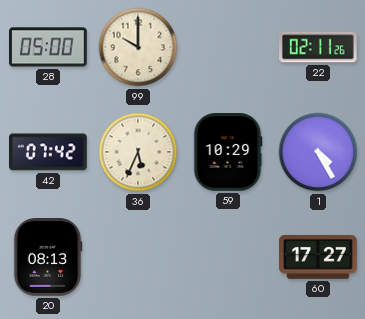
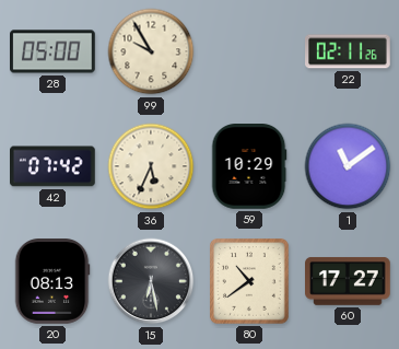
99: 10:00 -> 9:55 (151, 51)
1: 4:25 -> 11:09 (348, 166)
15: none -> 6:28 (151, 281)
80: none -> 10:39 (250, 281)
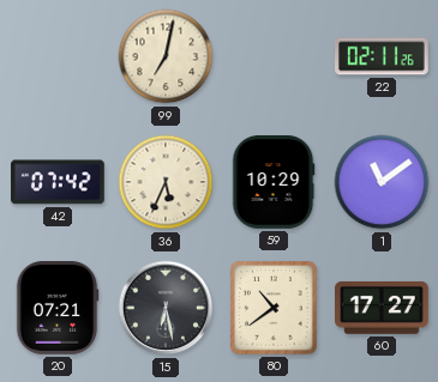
28: 05:00 -> none (54, 51)
99: 9:55 -> 7:02 (166, 56)
20: 08:13 -> 07:21 (58, 308)
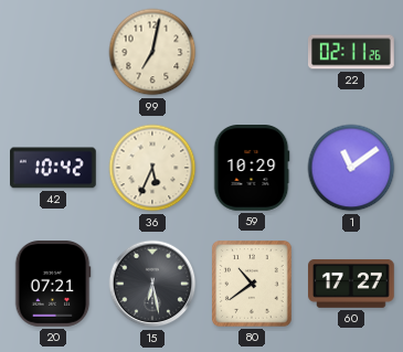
42: 07:42 -> 10:42 (54, 168)
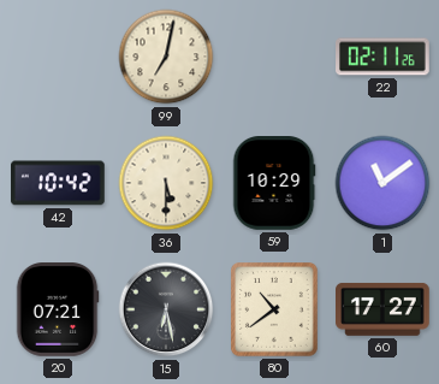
36: 5:34 -> 5:30 (166, 183)
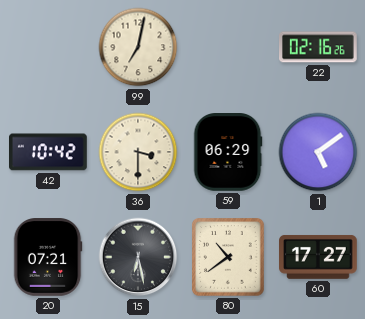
22: 02:11 -> 02:16 (319, 47)
36: 5:30 -> 3:30 (138, 152)
59: 10:29 -> 06:29 (228, 152)
1: 11:09 -> 5:09 (318, 152)
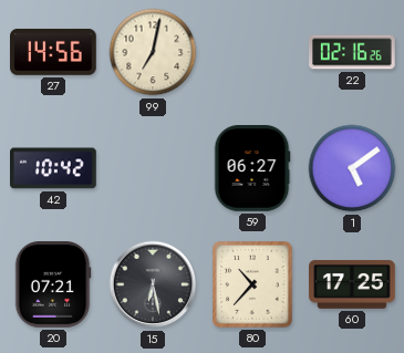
27: none -> 14:56 (54, 52)
36: 3:30 -> none (138, 152)
59: 06:29 -> 06:27 (252, 168)
80: 10:39 -> 10:37 (253, 284)
60: 17:27 -> 17:25 (353, 284)
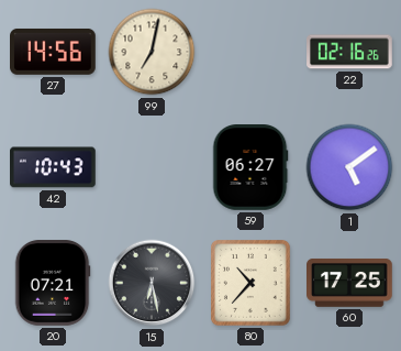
42: 10:42 -> 10:43 (54, 167)
